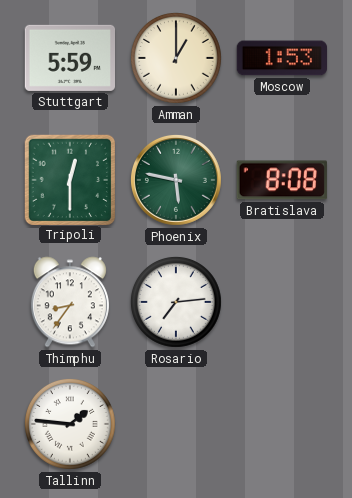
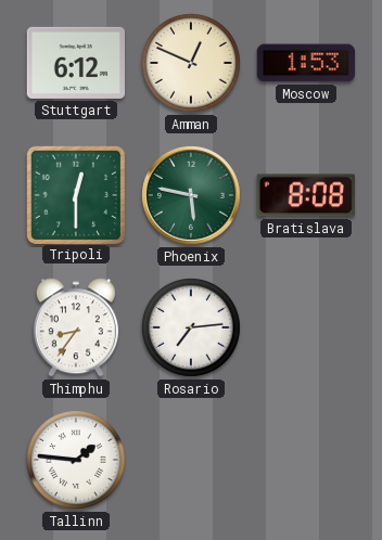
Stuttgart: 5:59 -> 6:12 (75, 63)
Amman: 1:00 -> 12:49 (191, 63)
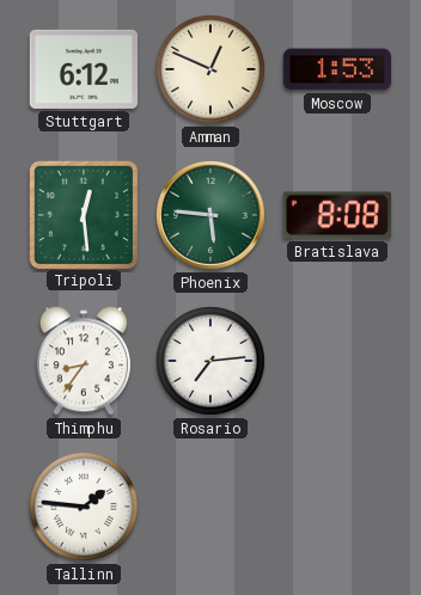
Tripoli: 12:30 -> 12:29 (83, 214)
Phoenix: 5:47 -> 5:46 (210, 215)
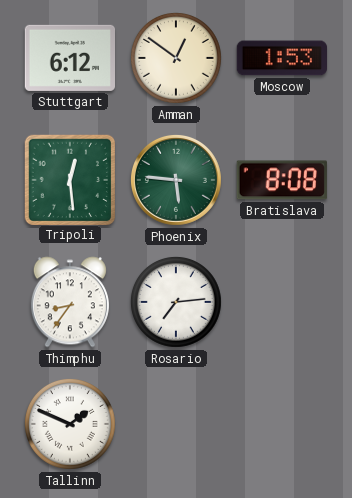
Amman: 12:49 -> 12:51 (176, 58)
Tallinn: 1:46 -> 1:49 (70, 424)
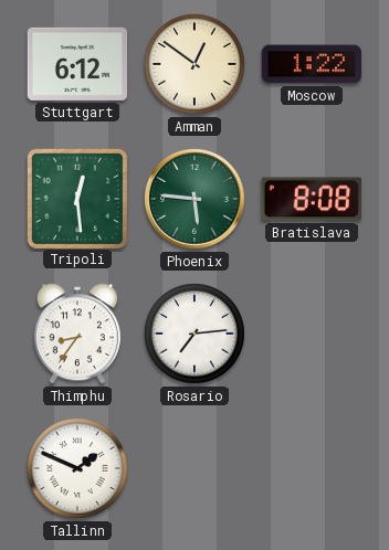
Moscow: 1:53 -> 1:22 (312, 64)
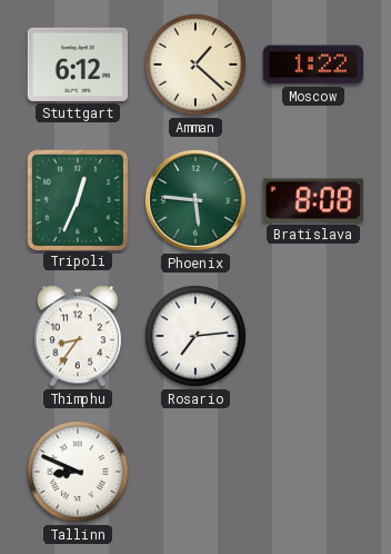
Amman: 12:51 -> 1:22 (195, 65)
Tripoli: 12:29 -> 12:34 (77, 199)
Tallinn: 1:49 -> 8:49 (78, 472)
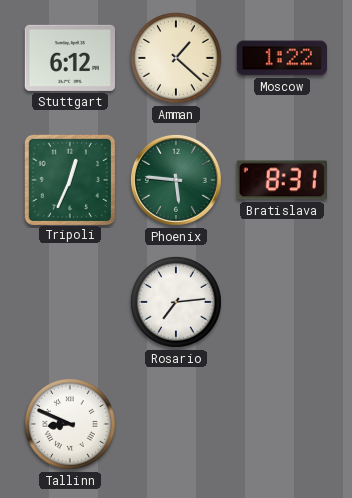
Bratislava: 8:08 -> 8:31 (282, 180)
Thimphu: 8:36 -> none (78, 336)
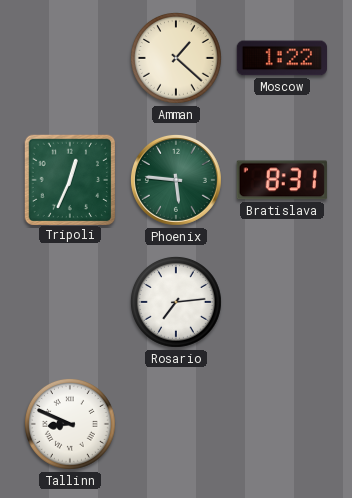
Stuttgart: 6:12 -> none (69, 58)
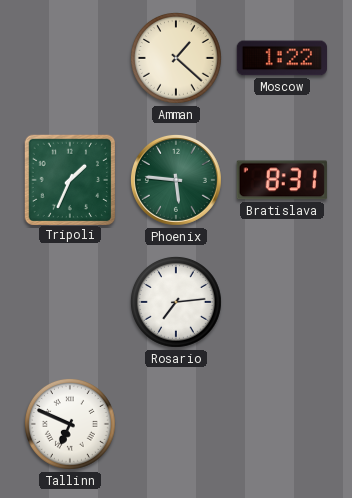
Tripoli: 12:34 -> 1:34 (69, 179)
Tallinn: 8:49 -> 6:49 (70, 424)
